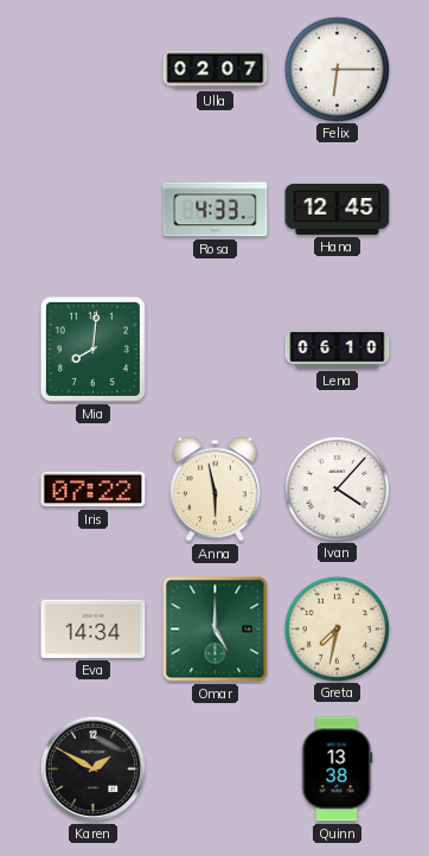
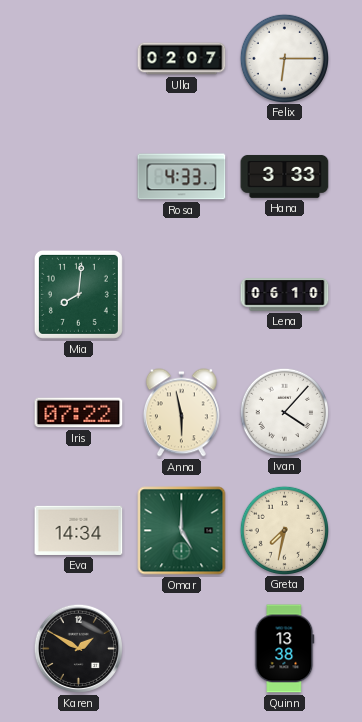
Hana: 12:45 -> 3:33 (285, 176)
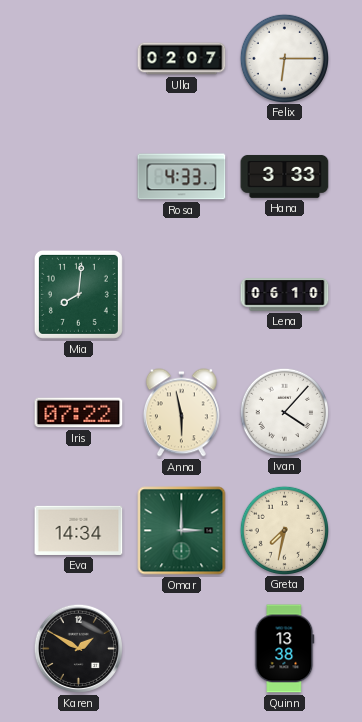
Omar: 5:00 -> 3:00 (182, 531)
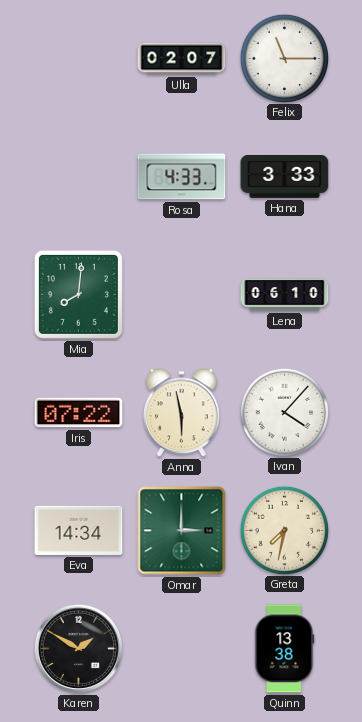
Felix: 6:15 -> 11:15 (284, 58)
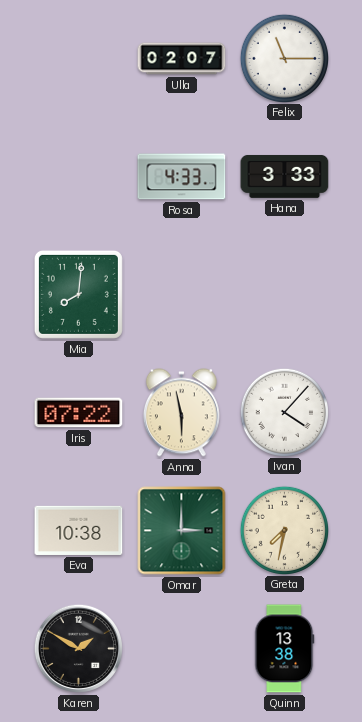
Lena: 06:10 -> none (285, 295)
Eva: 14:34 -> 10:38 (79, 530)
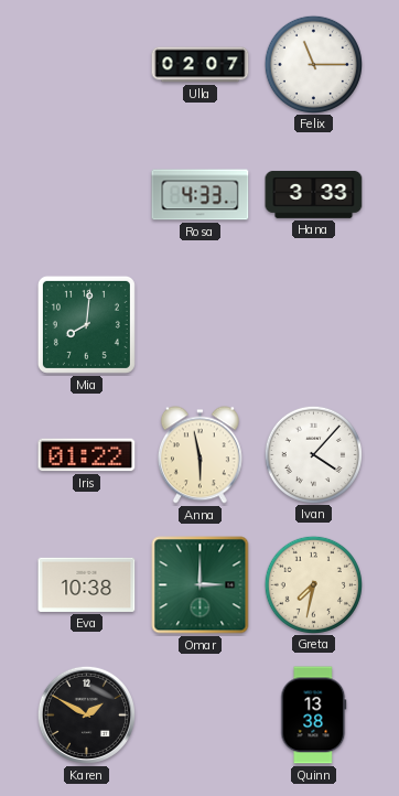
Iris: 07:22 -> 01:22 (87, 455)
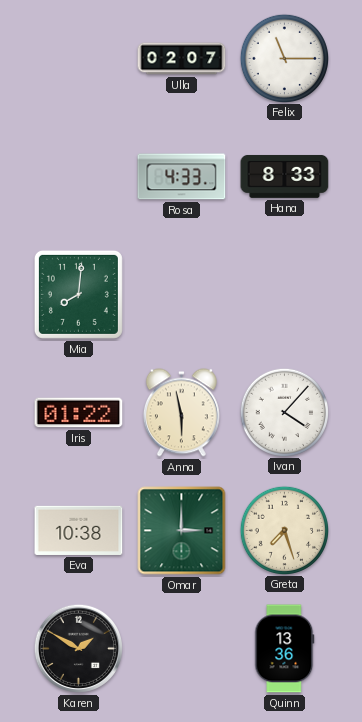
Hana: 3:33 -> 8:33 (285, 176)
Greta: 7:32 -> 7:27 (284, 530)
Quinn: 13:38 -> 13:36 (285, 649)
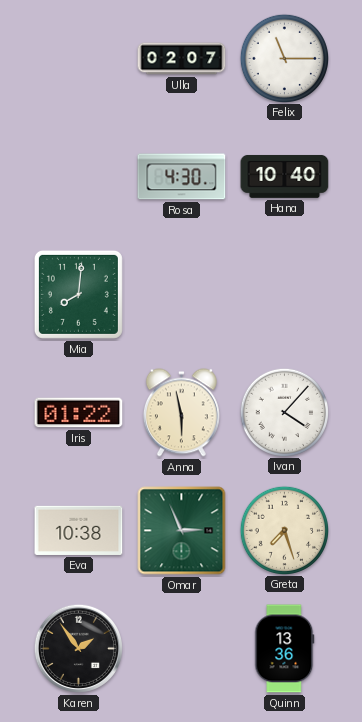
Rosa: 4:33 -> 4:30 (182, 177)
Hana: 8:33 -> 10:40 (285, 176)
Omar: 3:00 -> 2:56 (182, 531)
Karen: 1:50 -> 1:54 (78, 648)
